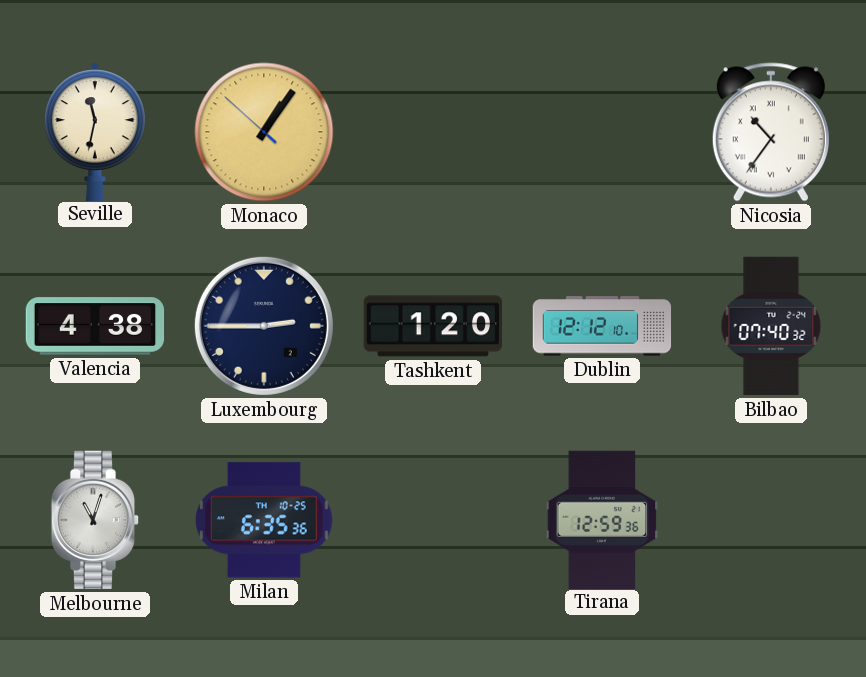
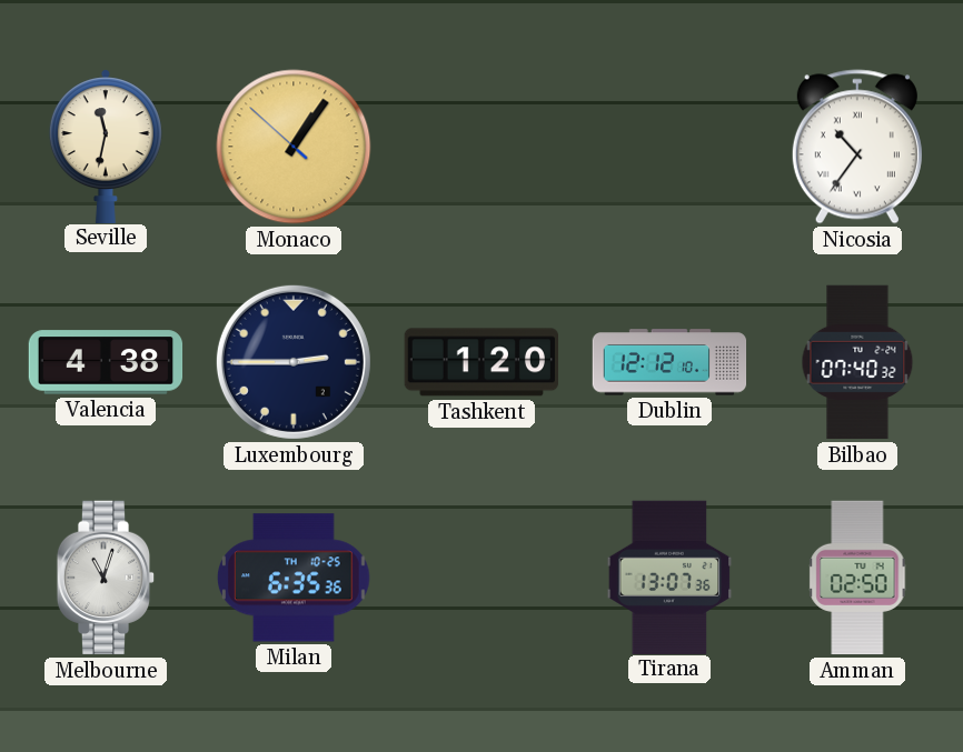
Tirana: 12:59 -> 13:07 (669, 576)
Amman: none -> 02:50 (857, 578)
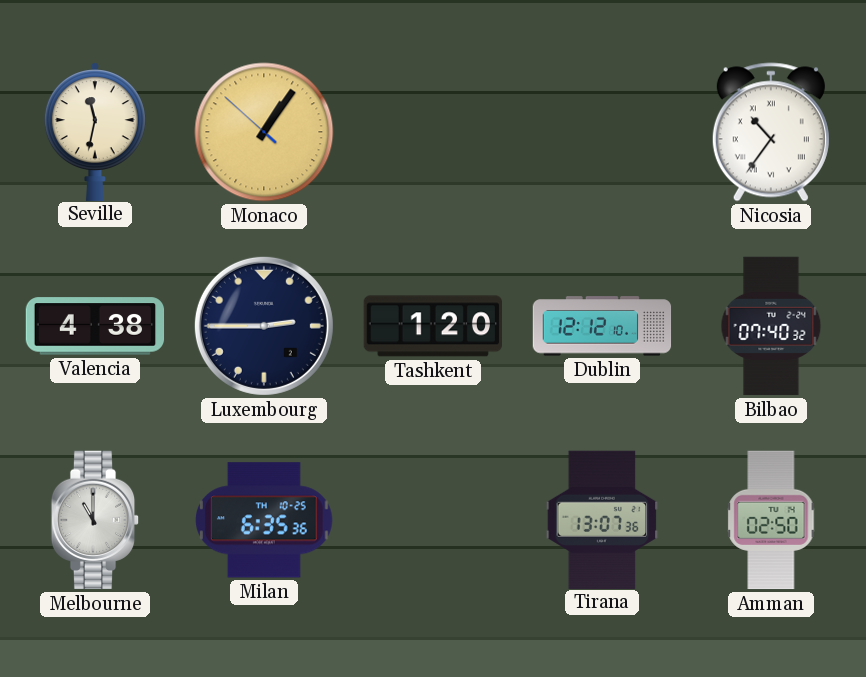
Melbourne: 11:03 -> 11:00 (95, 520)
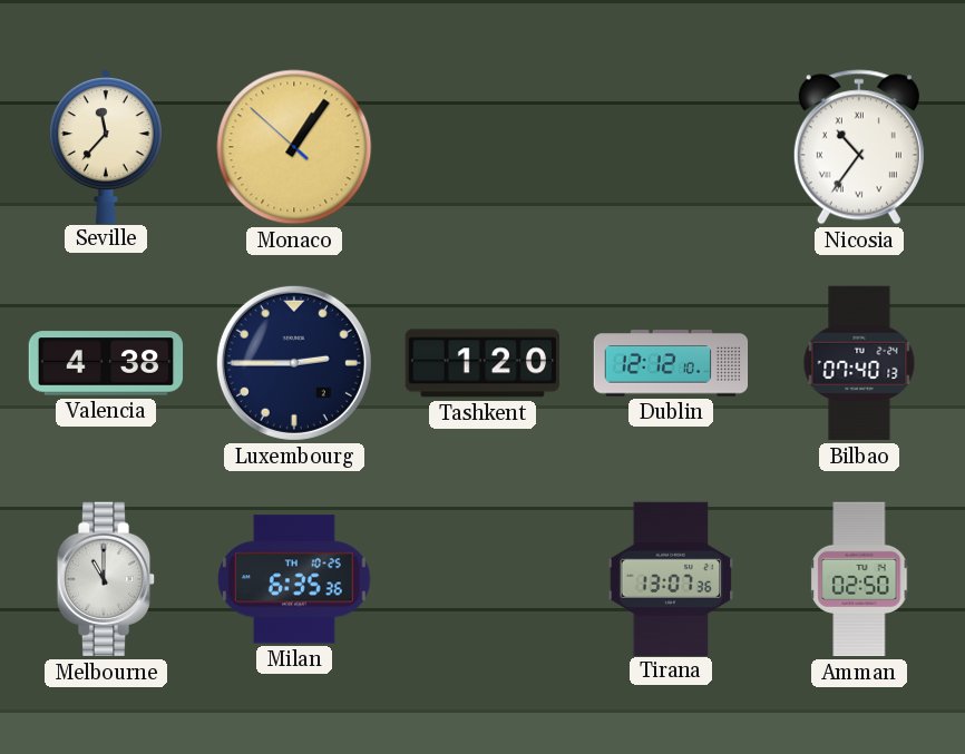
Seville: 11:32 -> 11:37 (106, 146)
Bilbao: 07:40:32 -> 07:40:13 (859, 363)
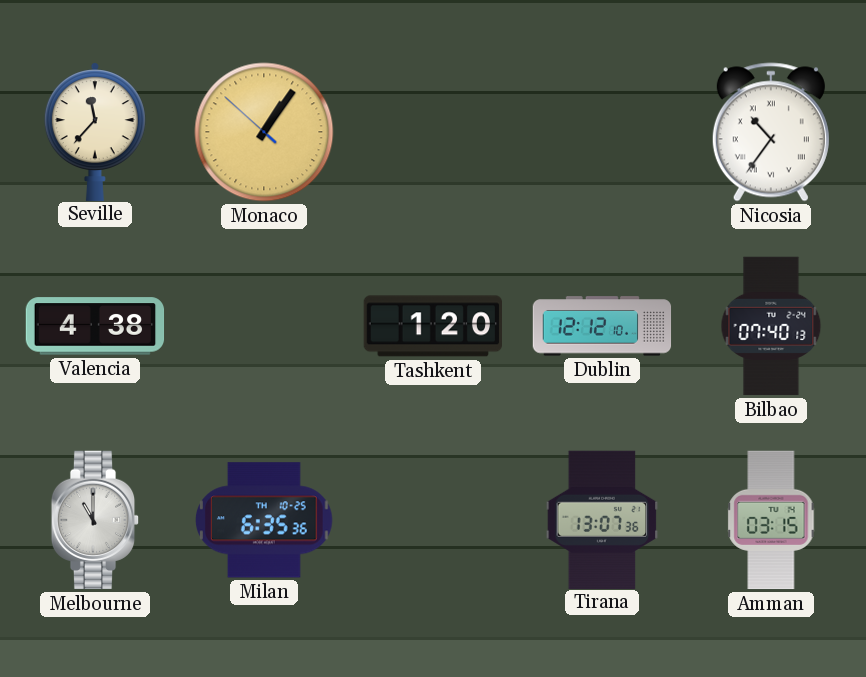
Luxembourg: 2:45 -> none (294, 363)
Amman: 02:50 -> 03:15 (771, 520)
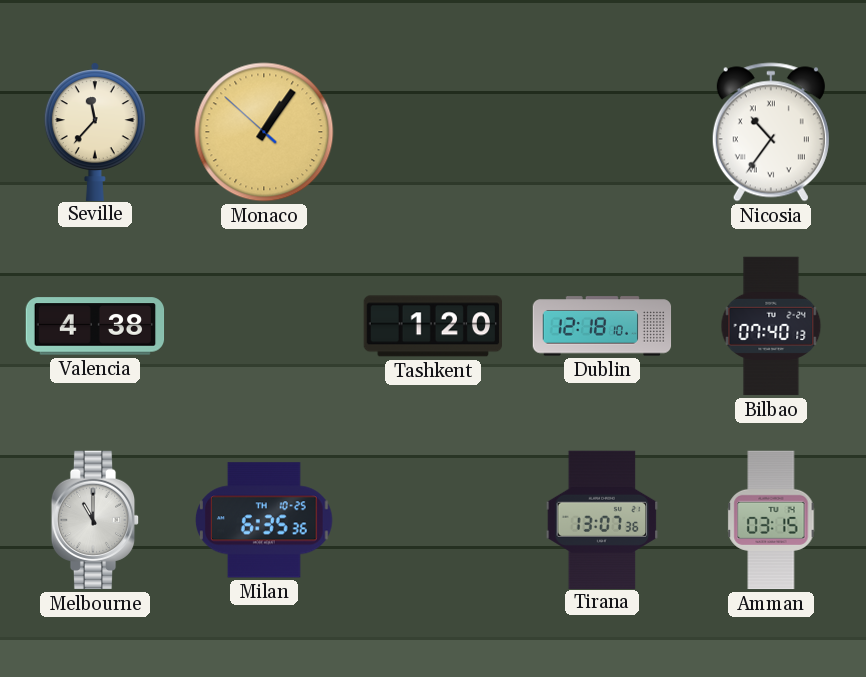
Dublin: 12:12 -> 12:18 (602, 326)
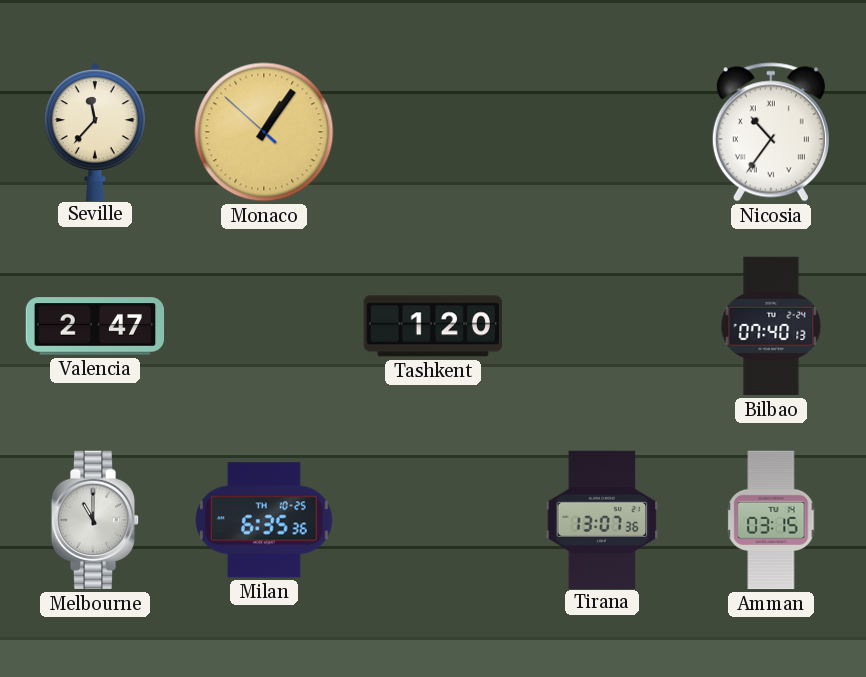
Valencia: 4:38 -> 2:47 (95, 326)
Dublin: 12:18 -> none (602, 326)
